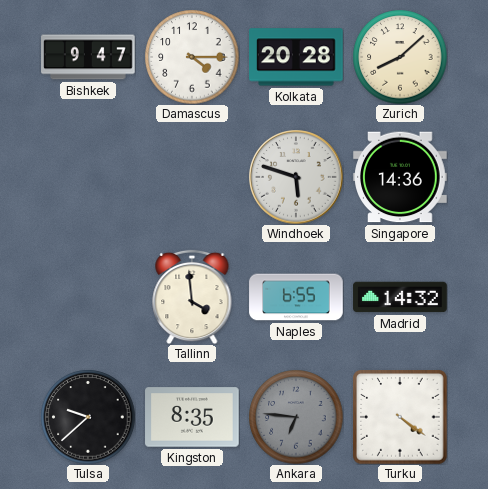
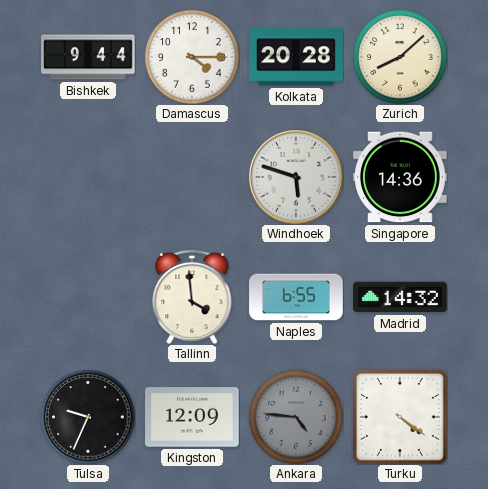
Bishkek: 9:47 -> 9:44 (88, 57)
Tulsa: 9:38 -> 9:34 (88, 417)
Kingston: 8:35 -> 12:09 (192, 417)
Ankara: 6:46 -> 4:46 (296, 417)
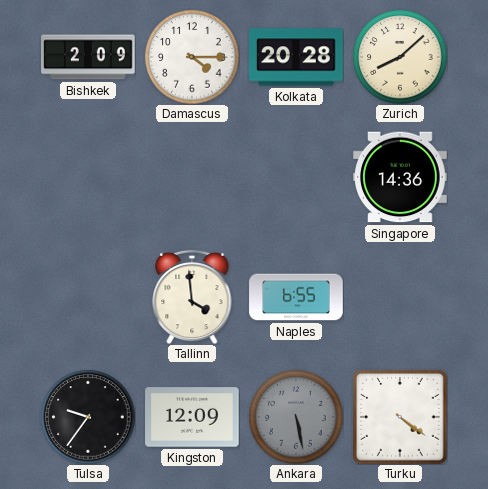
Bishkek: 9:44 -> 2:09 (88, 57)
Windhoek: 5:48 -> none (296, 177)
Madrid: 14:32 -> none (400, 297)
Tulsa: 9:34 -> 9:36 (88, 417)
Ankara: 4:46 -> 5:28 (296, 417)
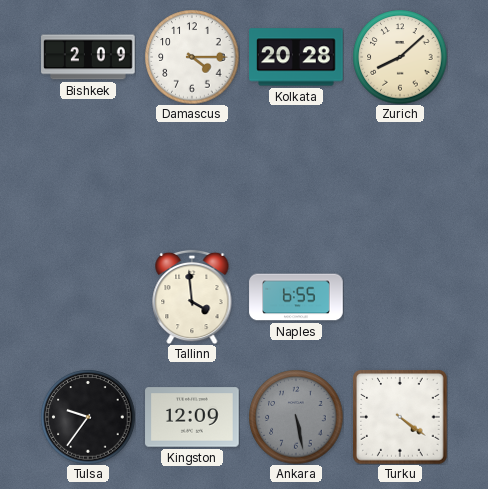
Singapore: 14:36 -> none (400, 177)
